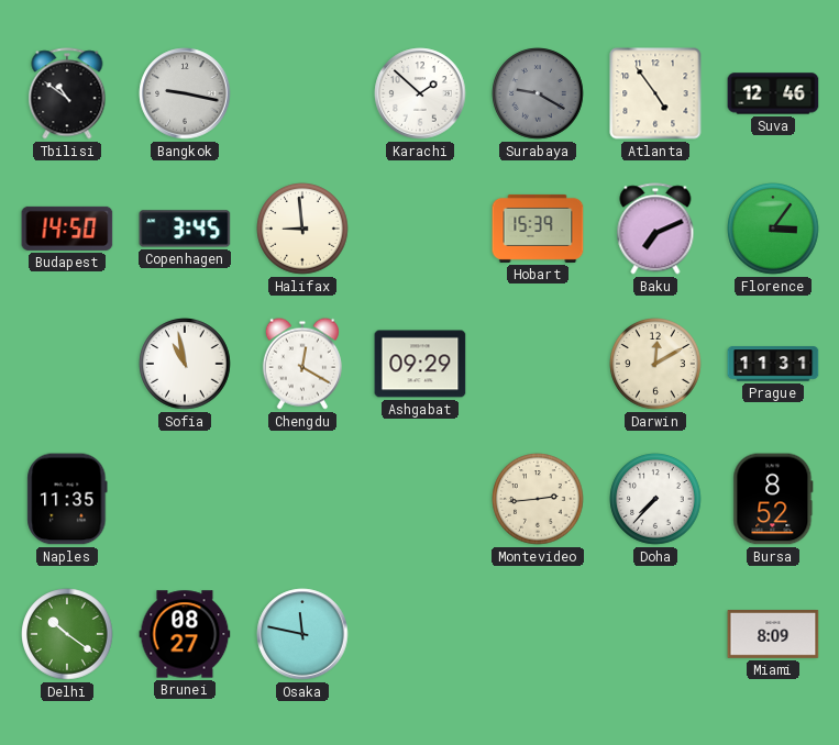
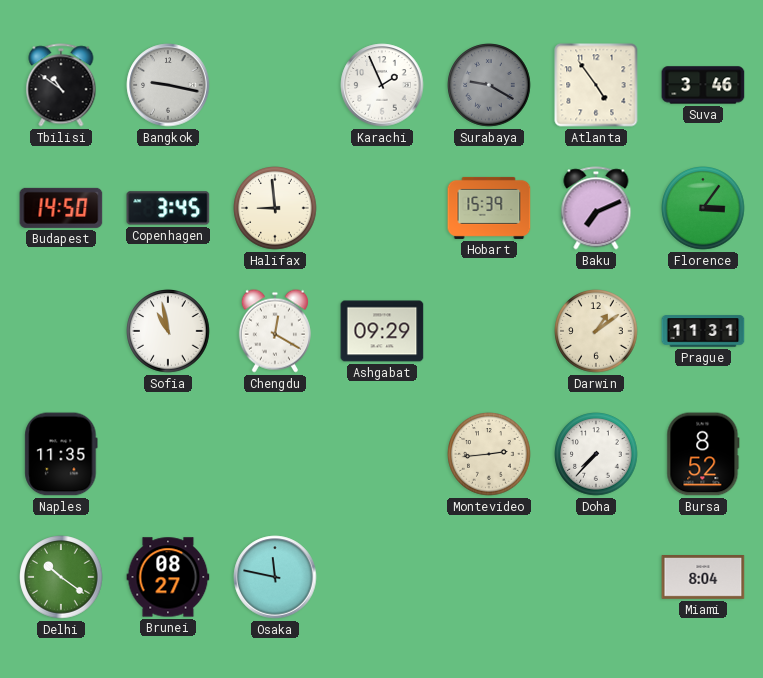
Karachi: 1:52 -> 1:56 (382, 85)
Suva: 12:46 -> 3:46 (703, 85)
Darwin: 12:10 -> 1:09 (596, 331)
Miami: 8:09 -> 8:04 (703, 578)
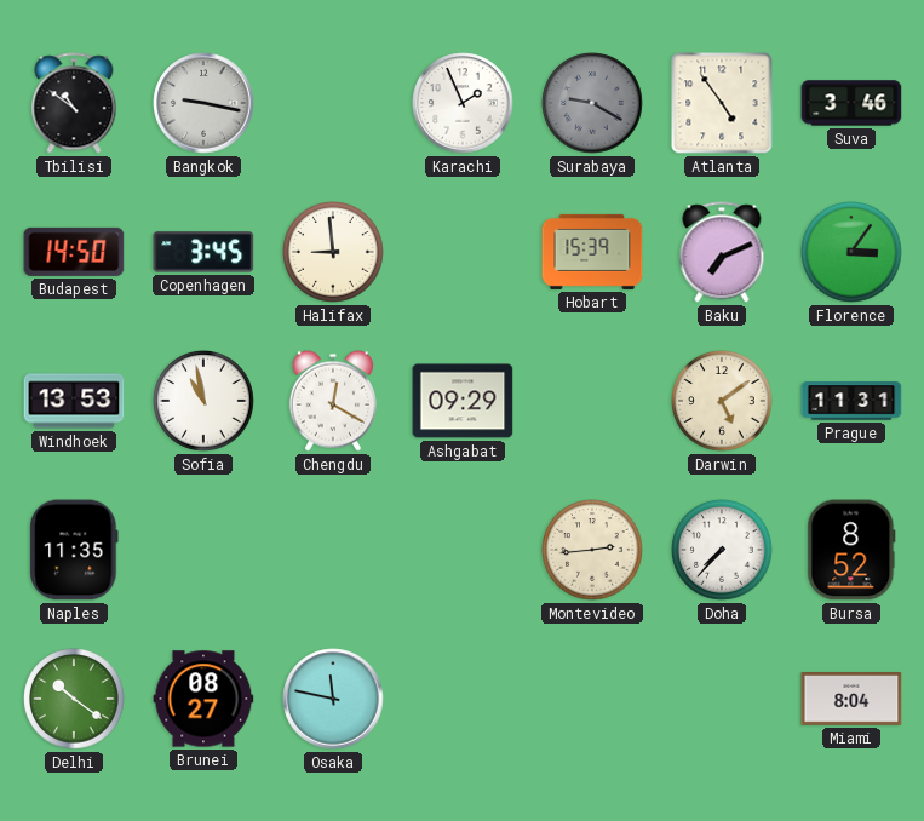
Windhoek: none -> 13:53 (74, 401)
Darwin: 1:09 -> 5:09 (722, 401)
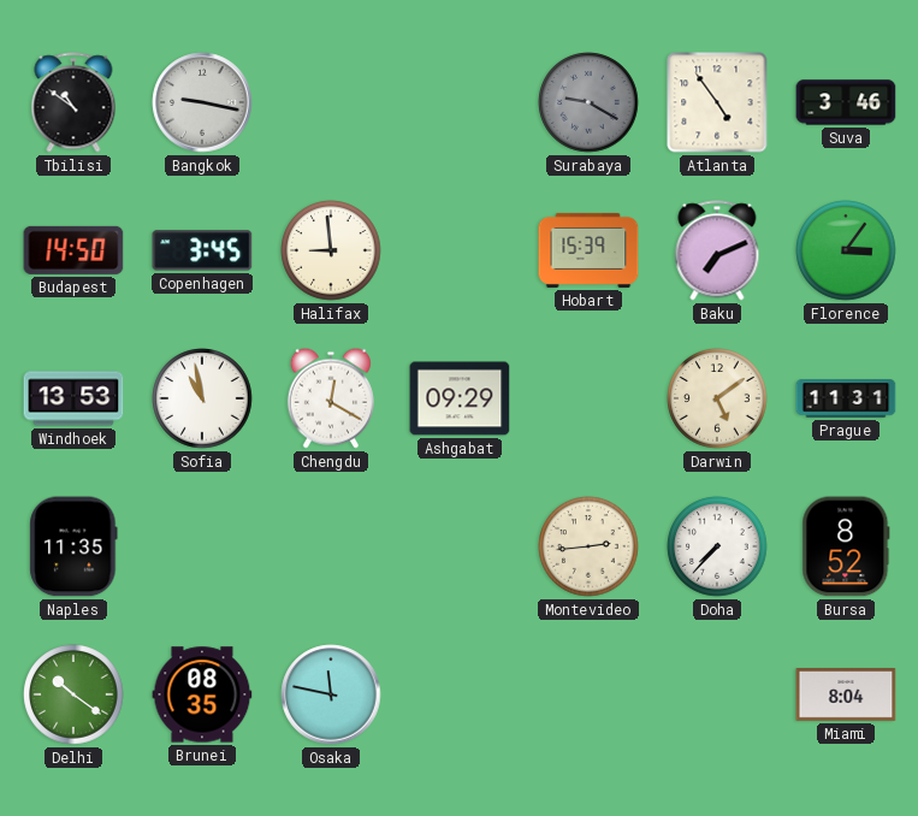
Karachi: 1:56 -> none (463, 103)
Brunei: 08:27 -> 08:35 (202, 694)
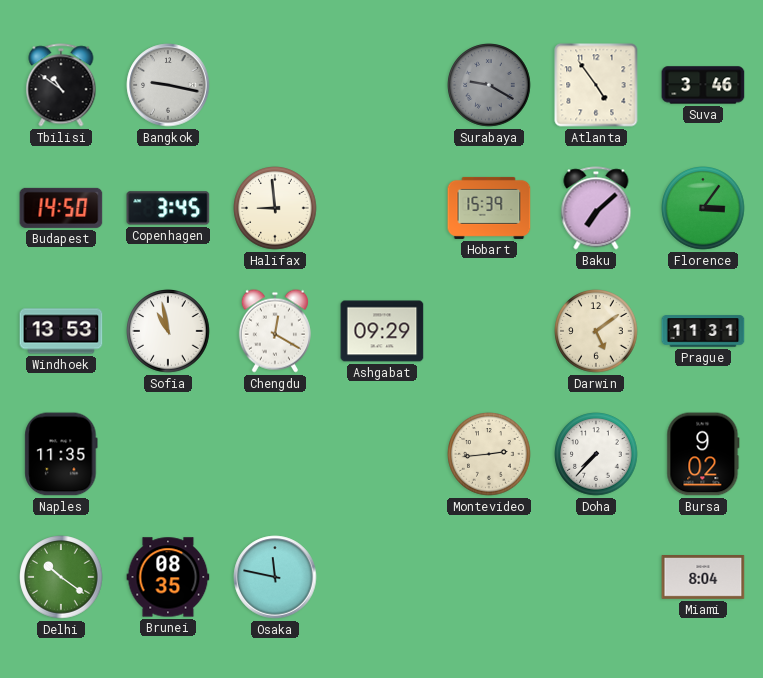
Baku: 7:11 -> 7:08 (596, 208)
Bursa: 8:52 -> 9:02 (703, 454)
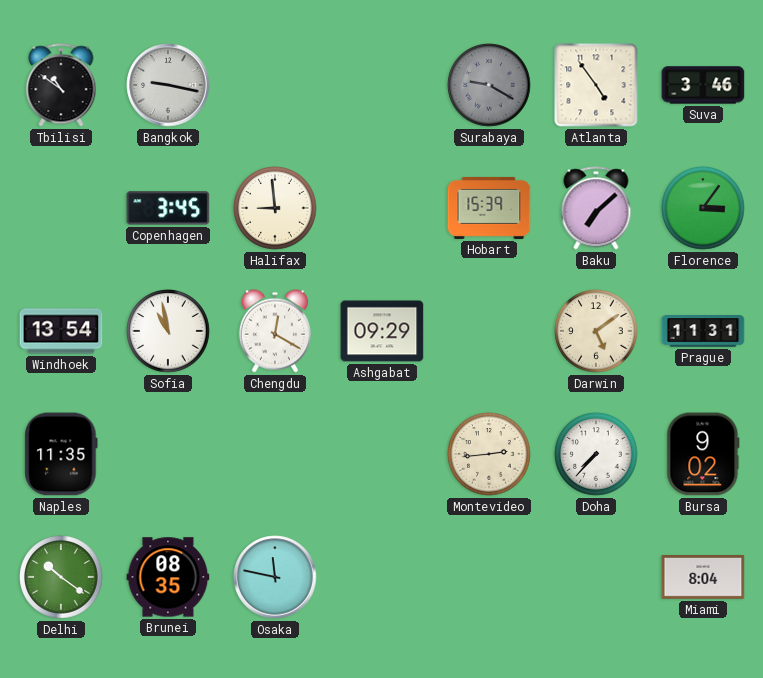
Budapest: 14:50 -> none (61, 208)
Windhoek: 13:53 -> 13:54 (61, 331)
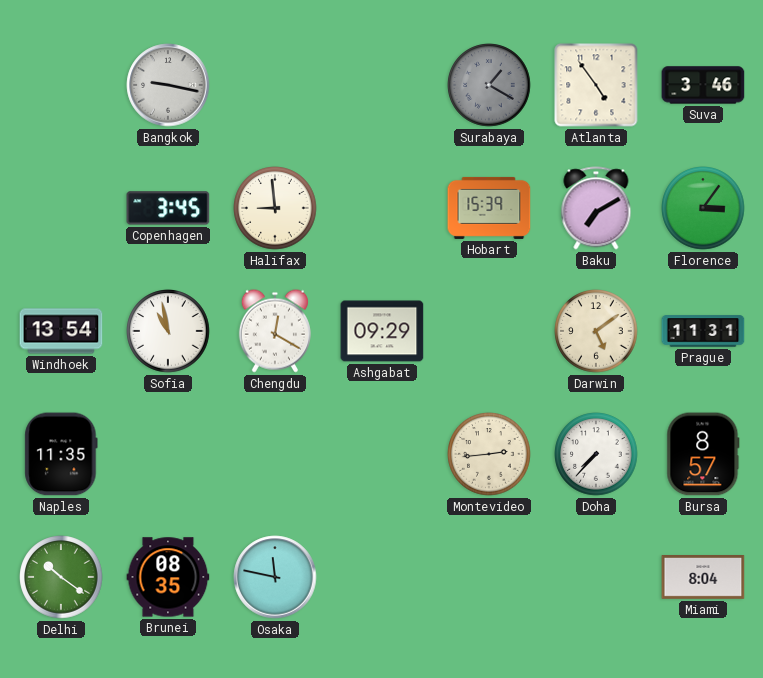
Tbilisi: 10:51 -> none (61, 85)
Surabaya: 9:20 -> 1:20 (489, 85)
Baku: 7:08 -> 7:10 (596, 208)
Bursa: 9:02 -> 8:57 (703, 454)
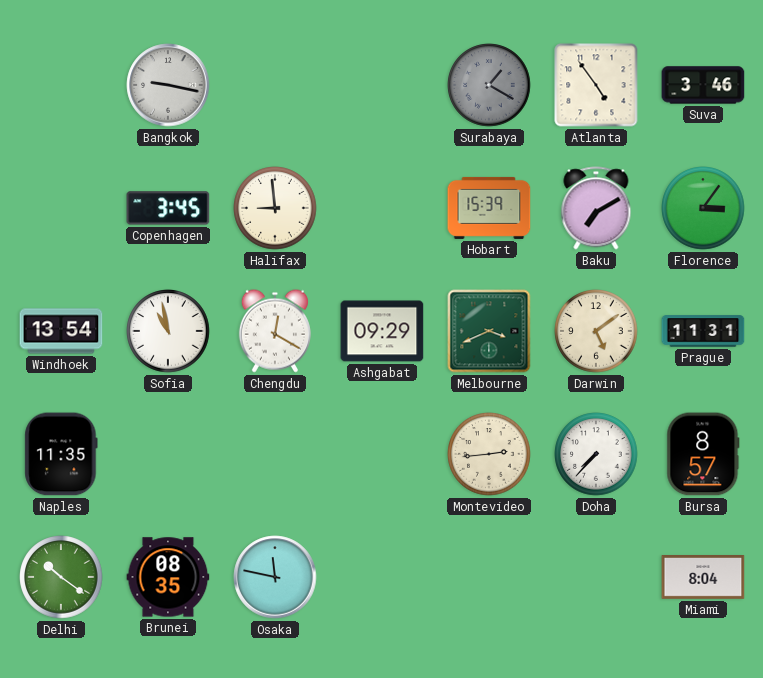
Melbourne: none -> 3:41 (489, 331)
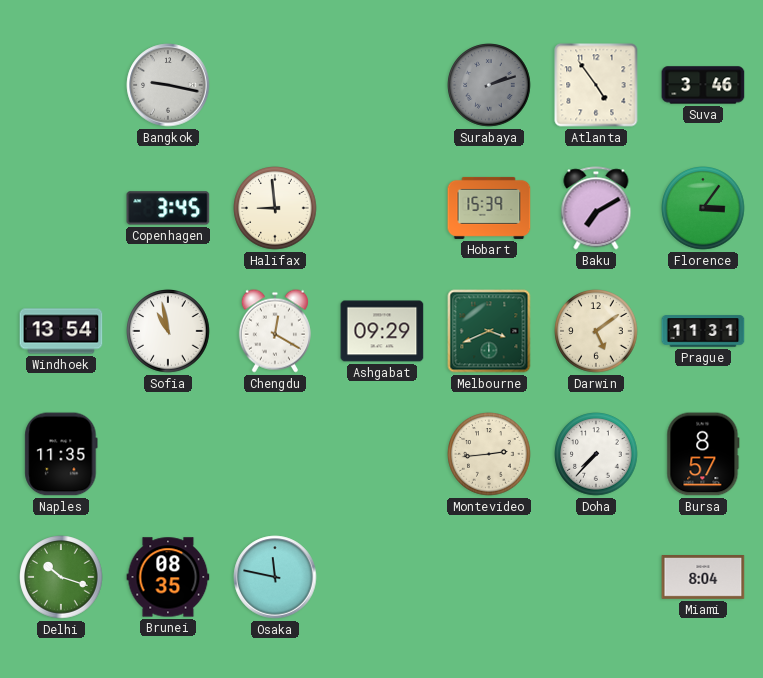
Surabaya: 1:20 -> 2:12 (489, 85)
Delhi: 10:21 -> 10:18 (61, 577)
